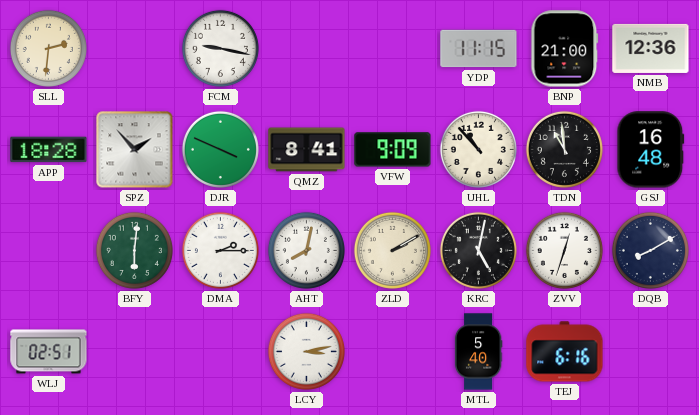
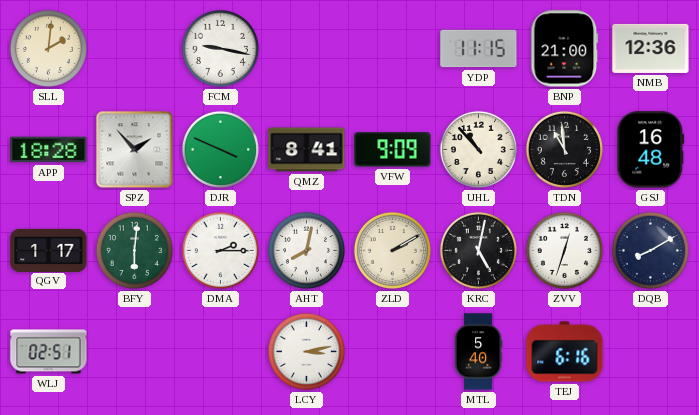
SLL: 2:31 -> 2:01 (48, 48)
QGV: none -> 1:17 (49, 250)
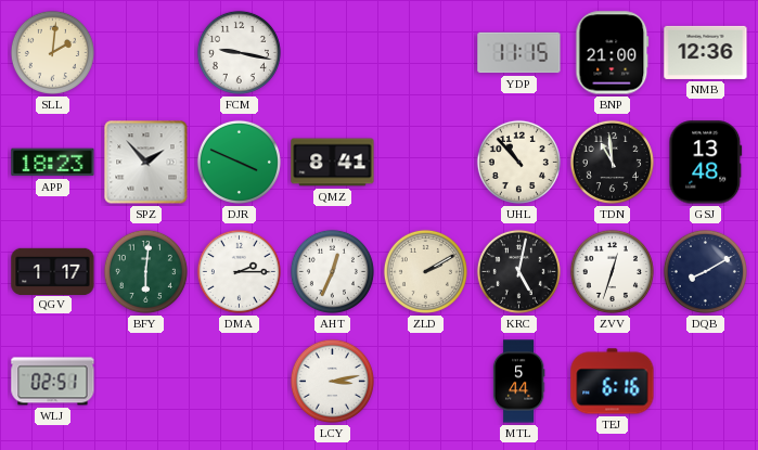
APP: 18:28 -> 18:23 (53, 163)
VFW: 9:09 -> none (393, 150)
GSJ: 16:48 -> 13:48 (706, 163)
AHT: 8:02 -> 12:34 (332, 271)
MTL: 5:40 -> 5:44 (518, 382)
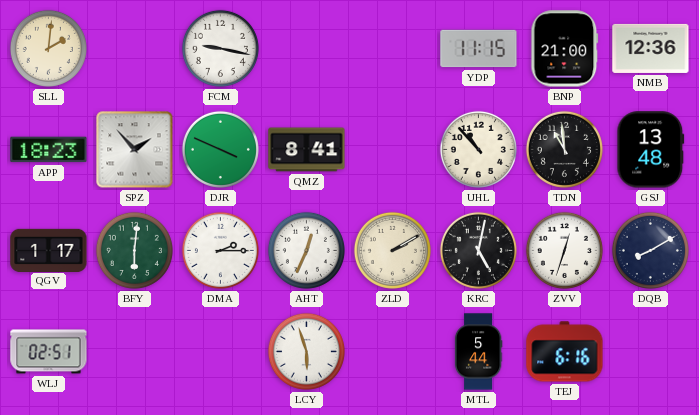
LCY: 3:13 -> 5:57 (306, 351)
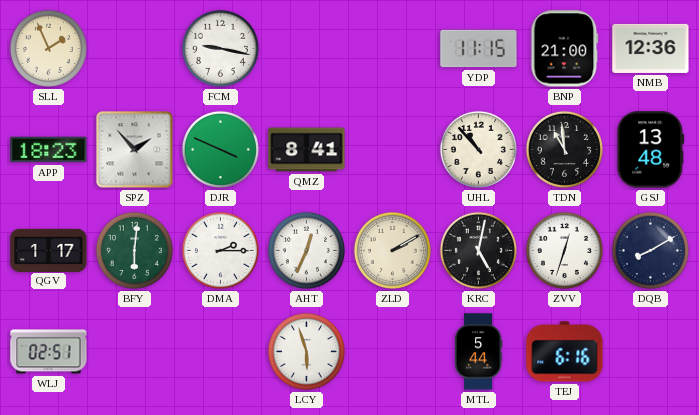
SLL: 2:01 -> 1:56 (48, 48)
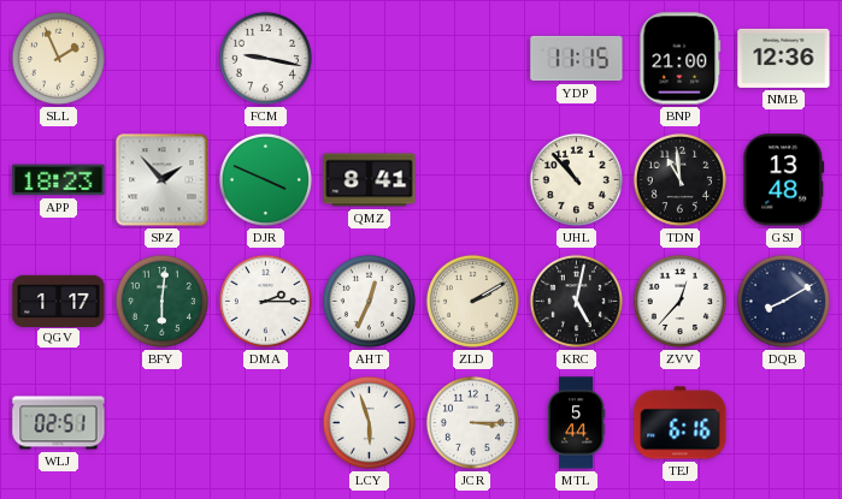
ZVV: 12:33 -> 12:37 (679, 301)
JCR: none -> 3:15 (472, 422)
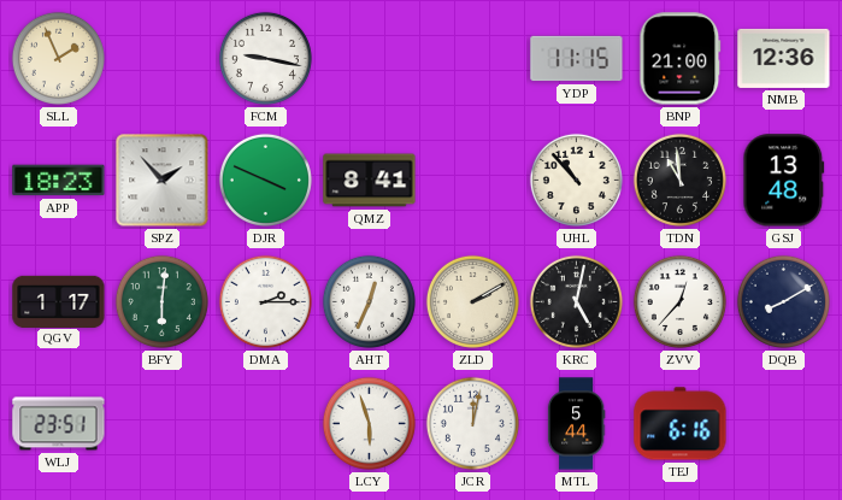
WLJ: 02:51 -> 23:51 (59, 424)
JCR: 3:15 -> 12:02 (472, 423)
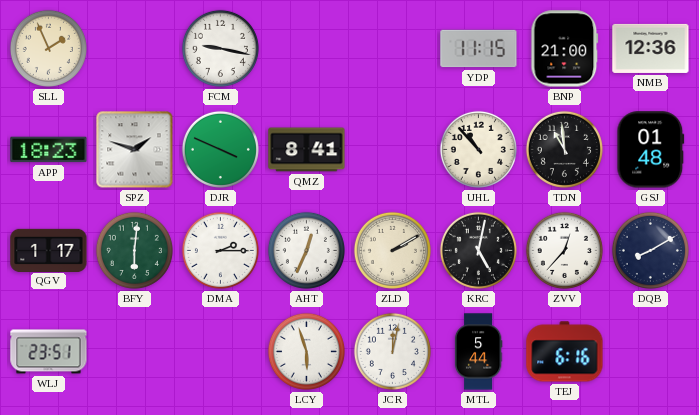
SPZ: 1:53 -> 1:48 (135, 150)
GSJ: 13:48 -> 01:48 (651, 150)
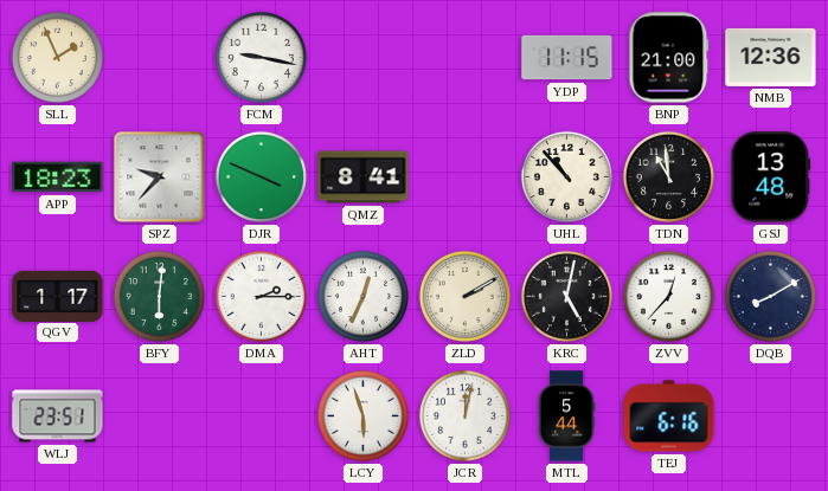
SPZ: 1:48 -> 9:37 (160, 177)
GSJ: 01:48 -> 13:48 (771, 177)
